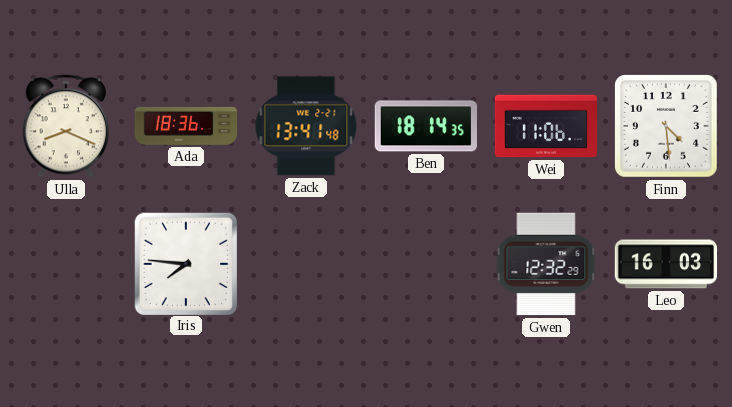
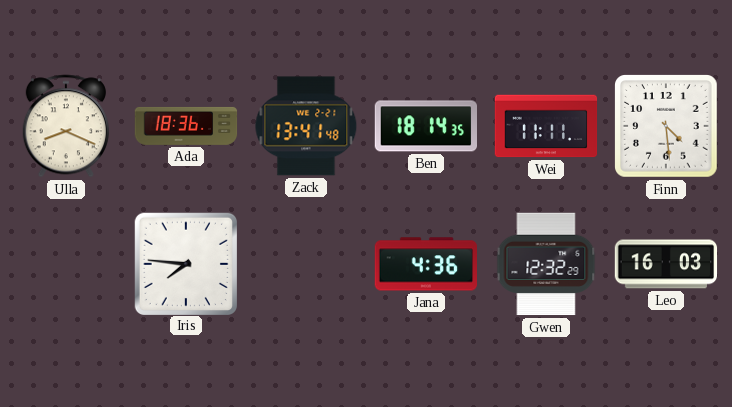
Wei: 11:06 -> 11:11 (546, 126)
Jana: none -> 4:36 (425, 264)
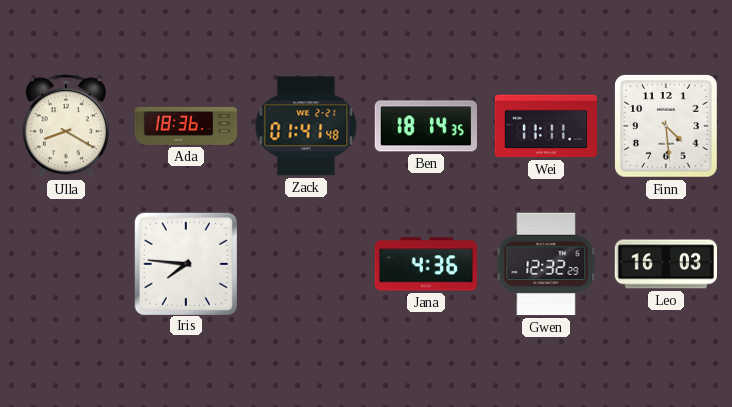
Ulla: 8:19 -> 8:20 (66, 126)
Zack: 13:41 -> 01:41 (306, 126)
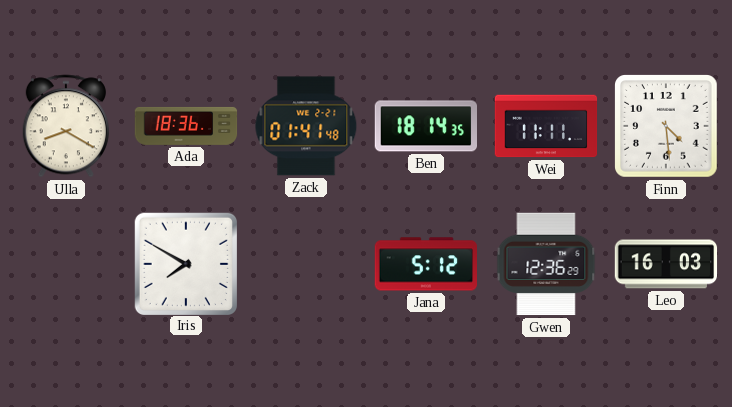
Iris: 7:46 -> 7:50 (185, 263)
Jana: 4:36 -> 5:12 (425, 264)
Gwen: 12:32 -> 12:36 (546, 264)
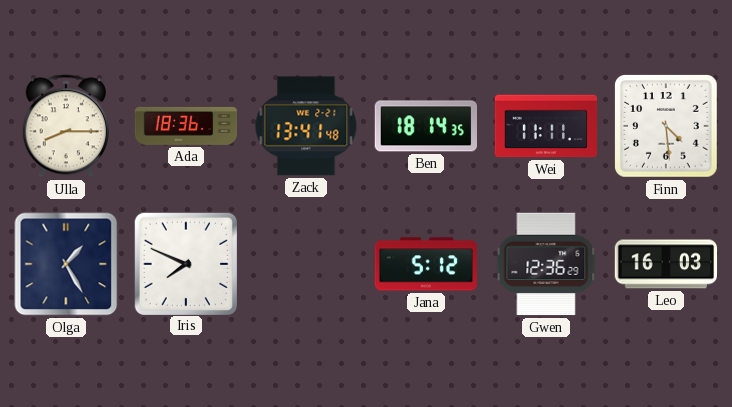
Ulla: 8:20 -> 8:15 (66, 126)
Zack: 01:41 -> 13:41 (306, 126)
Olga: none -> 1:25 (66, 264)
Iris: 7:50 -> 7:49 (185, 263)
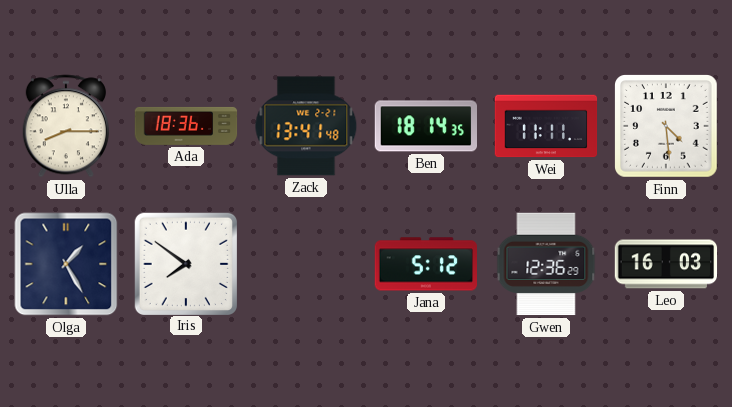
Iris: 7:49 -> 7:51 (185, 263)
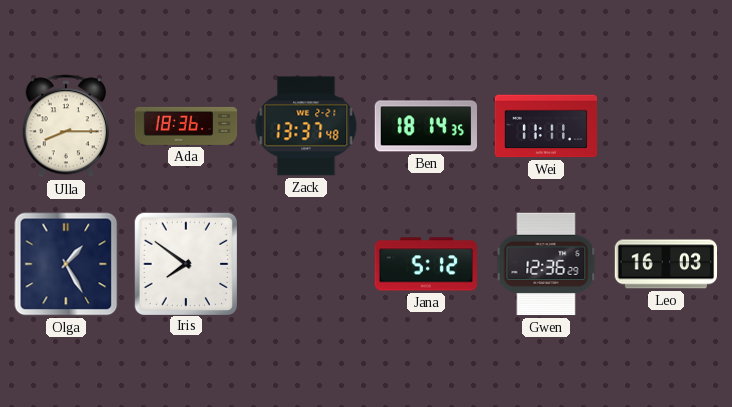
Zack: 13:41 -> 13:37 (306, 126)
Finn: 4:29 -> none (667, 127)
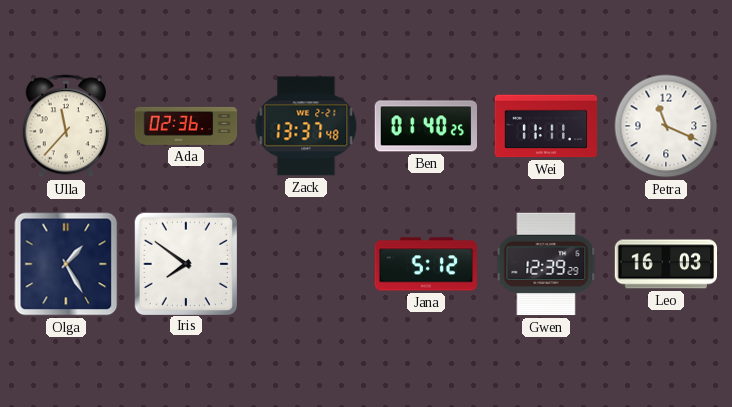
Ulla: 8:15 -> 11:37 (66, 126)
Ada: 18:36 -> 02:36 (186, 126)
Ben: 18:14 -> 01:40 (425, 126)
Petra: none -> 11:19 (666, 126)
Gwen: 12:36 -> 12:39 (546, 264)
